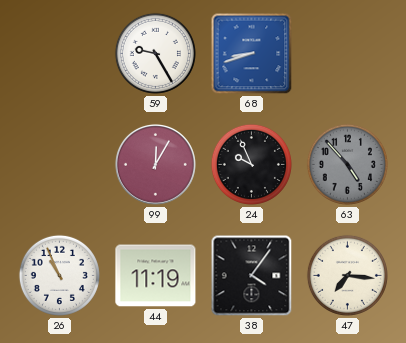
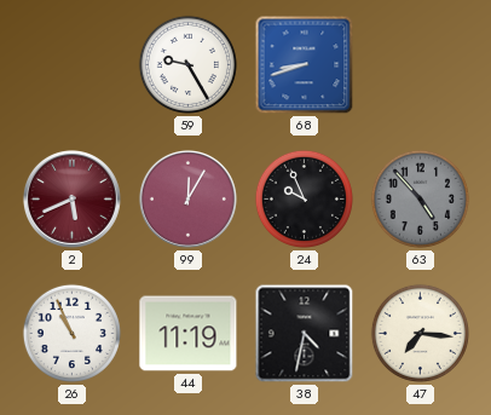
2: none -> 5:41 (71, 198)
38: 4:06 -> 4:32 (305, 334)
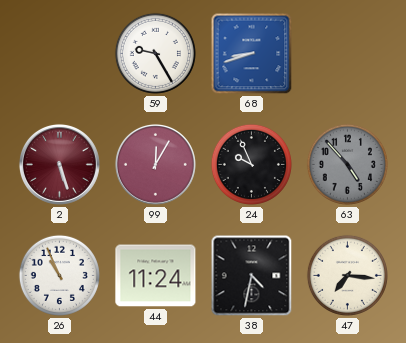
2: 5:41 -> 5:27 (59, 164)
44: 11:19 -> 11:24 (156, 276)
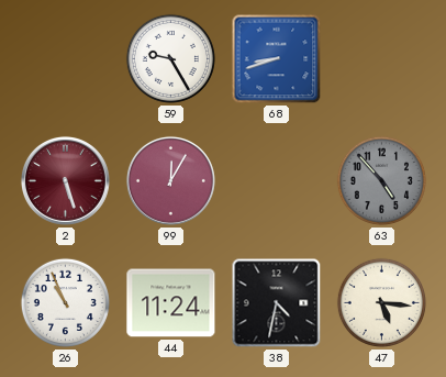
24: 9:56 -> none (251, 164)
47: 7:16 -> 5:16 (381, 302)
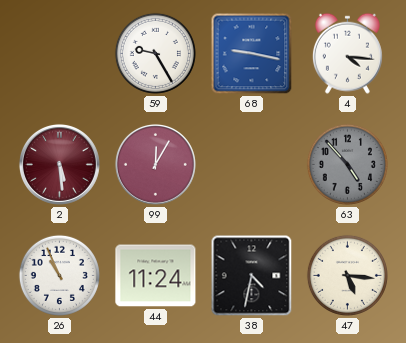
68: 8:42 -> 9:17 (252, 54)
4: none -> 4:16 (347, 53)
2: 5:27 -> 5:29 (59, 164)
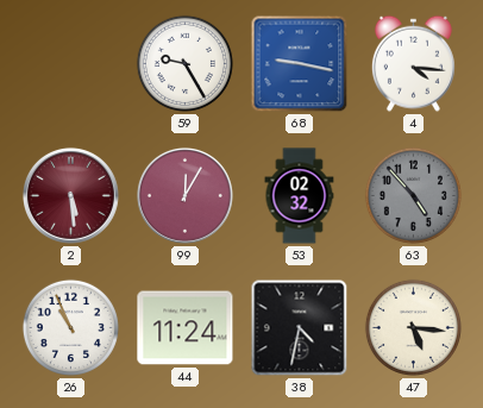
53: none -> 02:32 (300, 196)
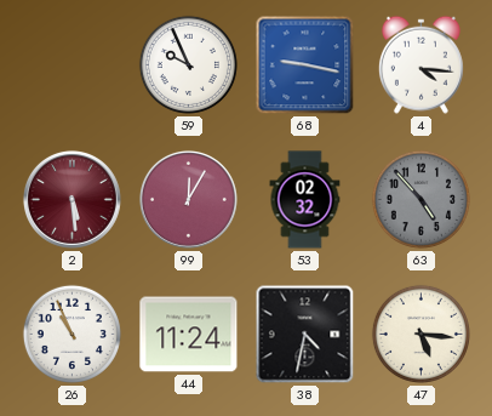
59: 9:25 -> 9:56 (188, 64)
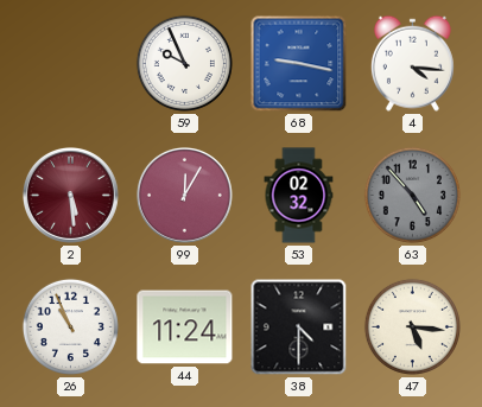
38: 4:32 -> 4:30 (299, 327)
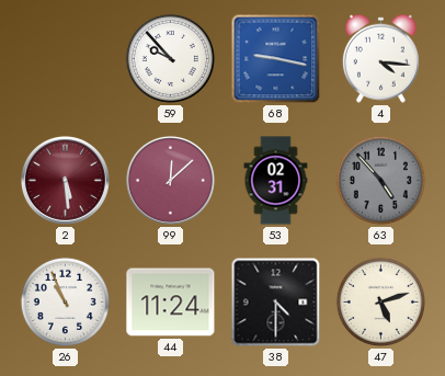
59: 9:56 -> 9:53 (170, 58)
99: 12:05 -> 12:08 (170, 180)
53: 02:32 -> 02:31 (276, 181)
47: 5:16 -> 5:12 (380, 301)
